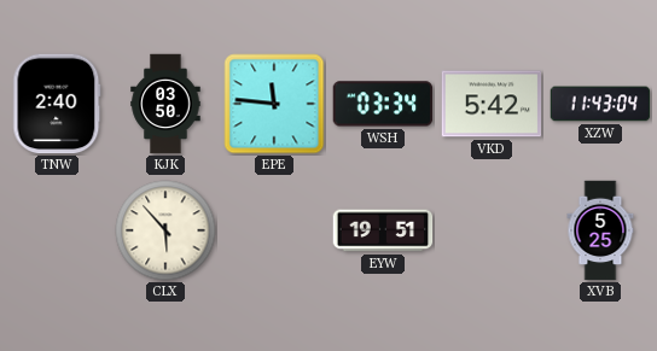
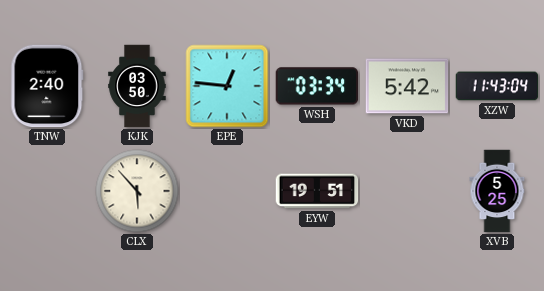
EPE: 11:46 -> 12:46 (227, 86)
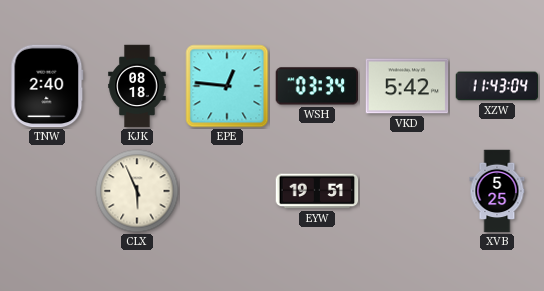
KJK: 03:50 -> 08:18 (137, 86)
CLX: 5:53 -> 5:56 (137, 191)
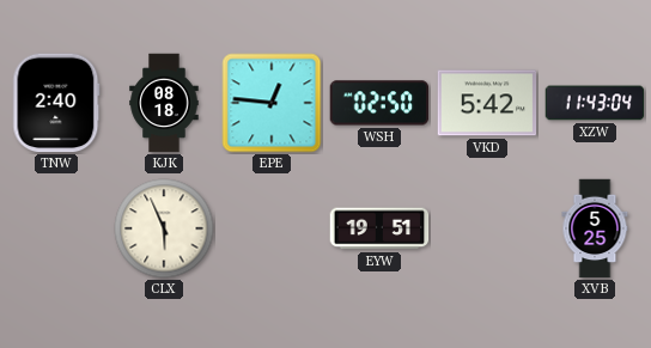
WSH: 03:34 -> 02:50 (379, 103)
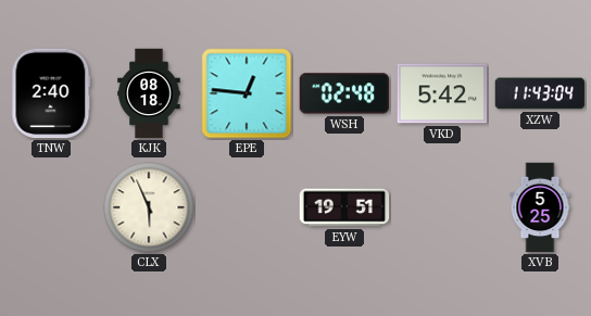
WSH: 02:50 -> 02:48 (344, 93)
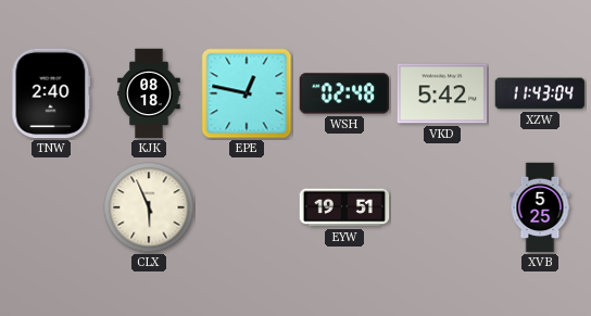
EPE: 12:46 -> 12:47 (247, 93)
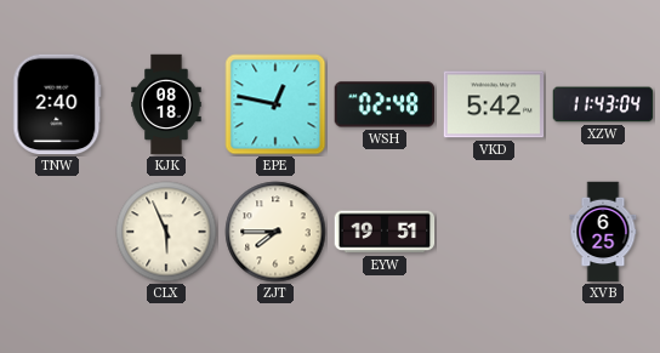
ZJT: none -> 7:45 (275, 232)
XVB: 5:25 -> 6:25 (603, 232)
